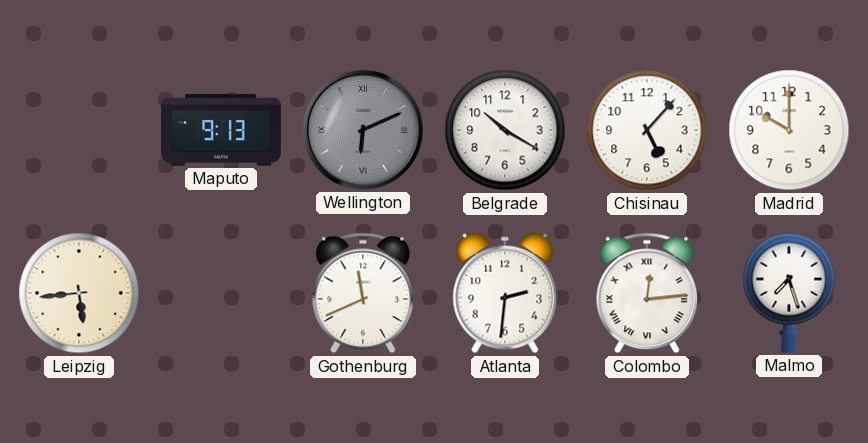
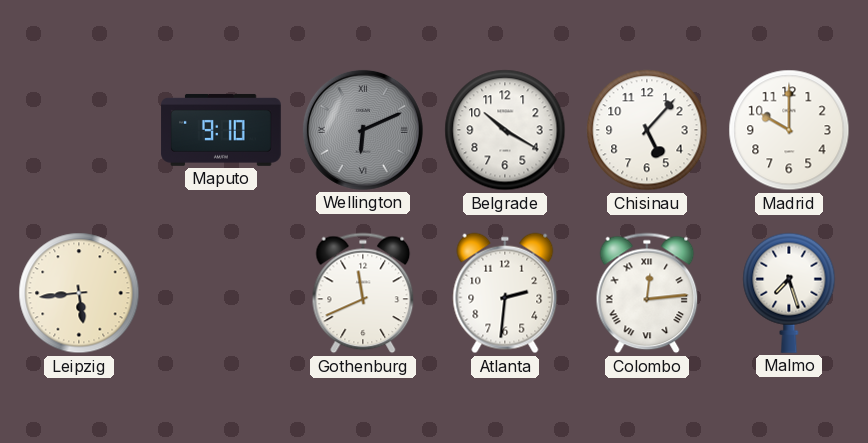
Maputo: 9:13 -> 9:10 (221, 130)
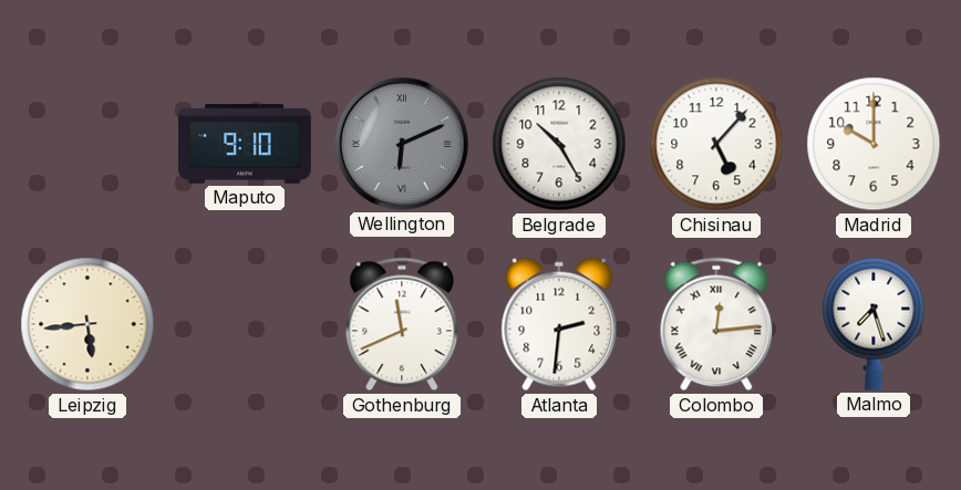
Belgrade: 10:20 -> 10:25 (559, 144)
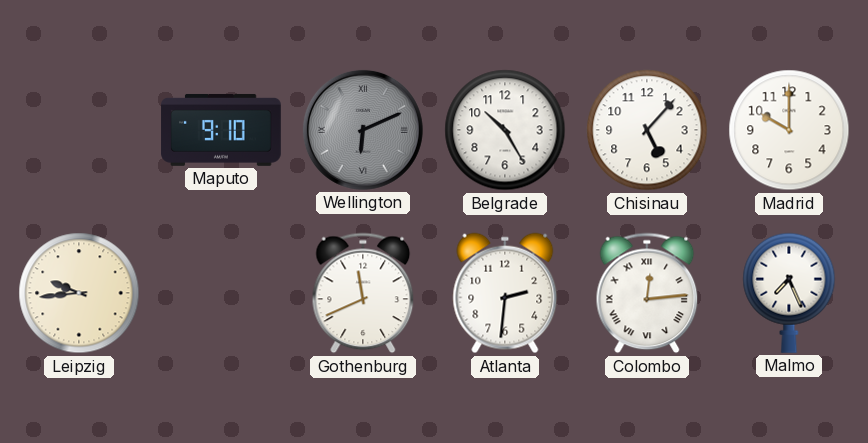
Leipzig: 5:44 -> 9:44 (79, 293)
Malmo: 7:27 -> 7:26 (789, 293)
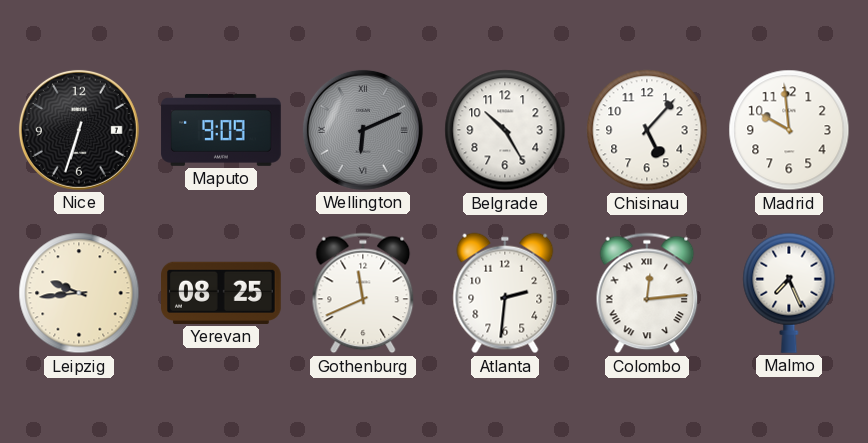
Nice: none -> 6:33 (79, 130)
Maputo: 9:10 -> 9:09 (221, 130)
Madrid: 10:00 -> 9:59 (789, 130)
Yerevan: none -> 08:25 (222, 293)
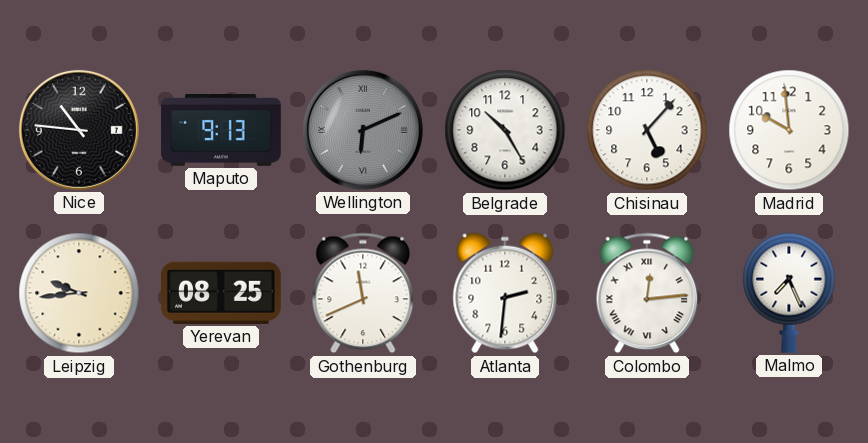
Nice: 6:33 -> 10:46 (79, 130)
Maputo: 9:09 -> 9:13 (221, 130)
